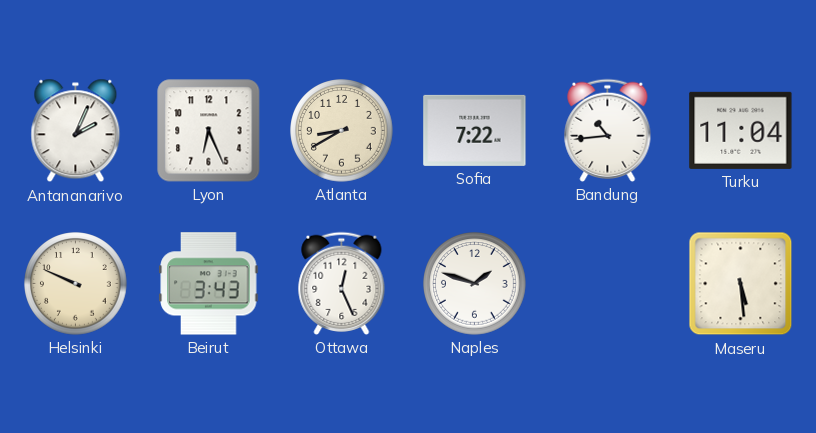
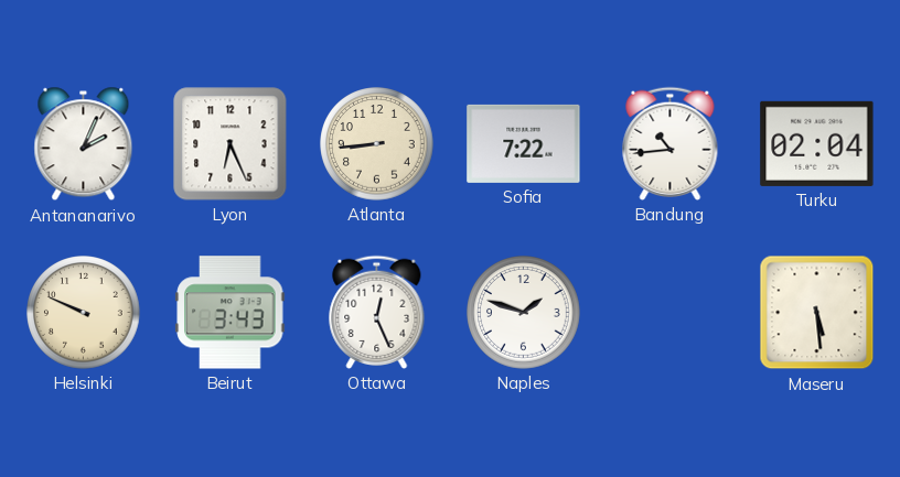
Atlanta: 8:40 -> 8:44 (377, 144)
Turku: 11:04 -> 02:04 (817, 143)
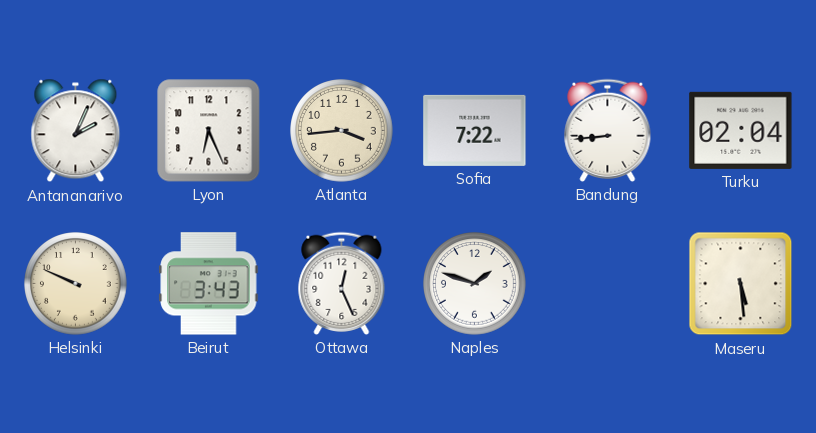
Atlanta: 8:44 -> 3:44 (342, 131)
Bandung: 10:44 -> 8:44 (608, 130)
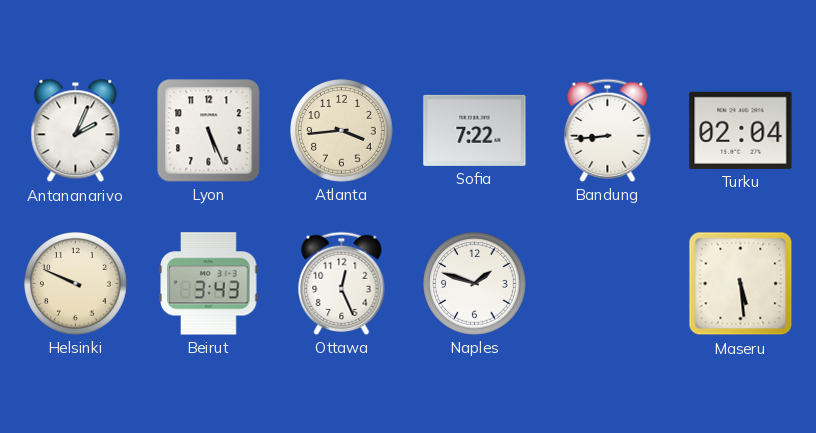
Lyon: 6:26 -> 5:26 (209, 131)
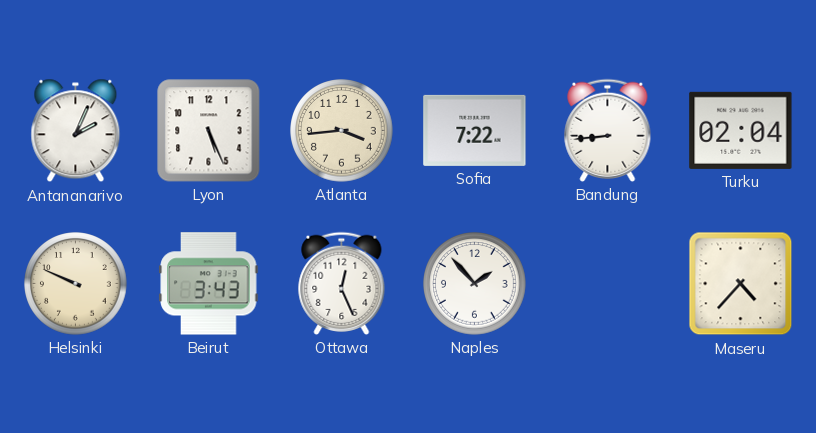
Naples: 1:48 -> 1:53 (475, 284)
Maseru: 5:29 -> 4:37 (741, 284)
